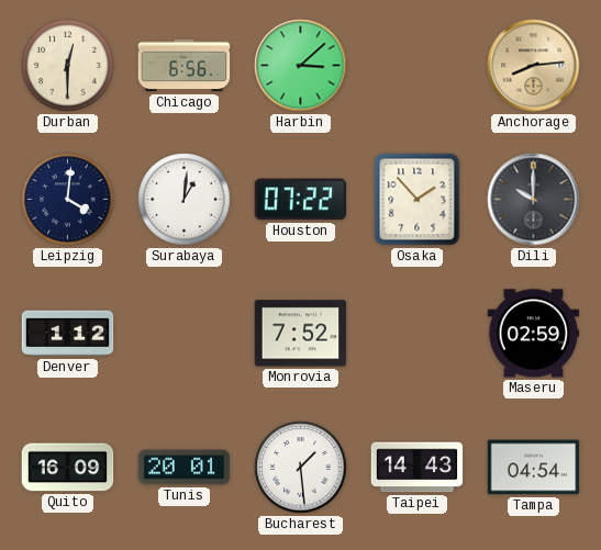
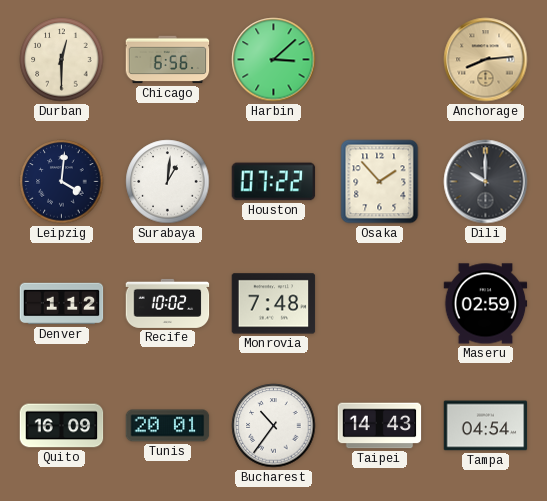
Recife: none -> 10:02 (168, 303)
Monrovia: 7:52 -> 7:48 (274, 304)
Bucharest: 1:29 -> 10:36 (274, 426)
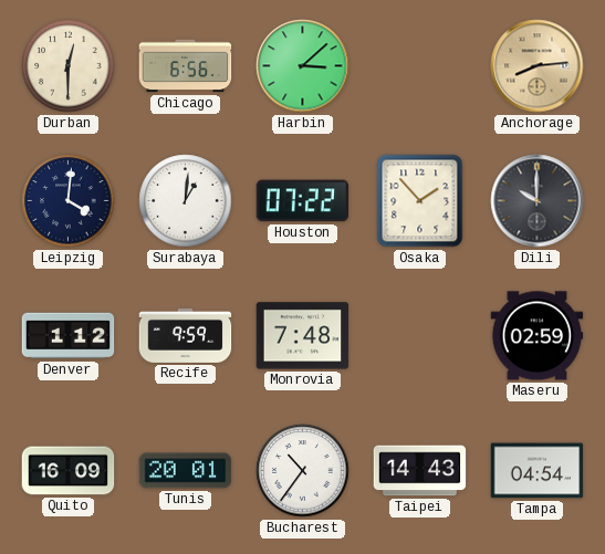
Recife: 10:02 -> 9:59 (186, 335)
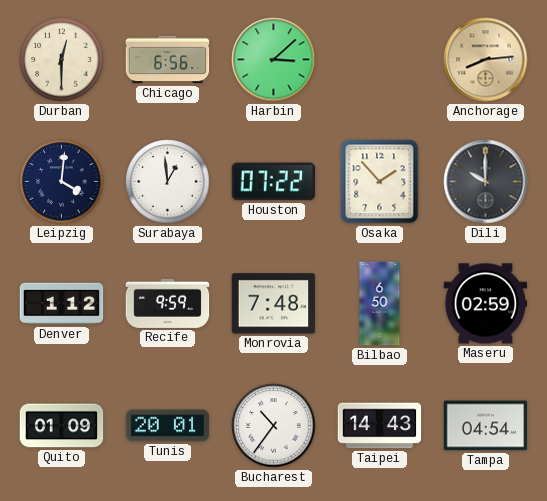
Surabaya: 1:01 -> 12:59 (168, 182)
Bilbao: none -> 6:50 (380, 304)
Quito: 16:09 -> 01:09 (62, 426)
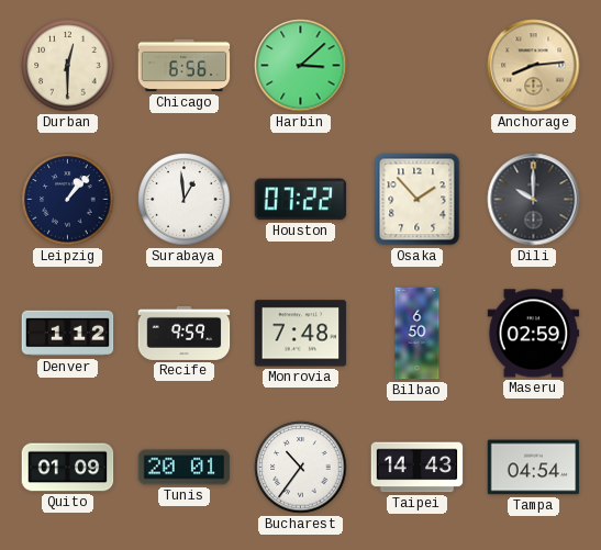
Leipzig: 4:01 -> 1:07 (68, 200)
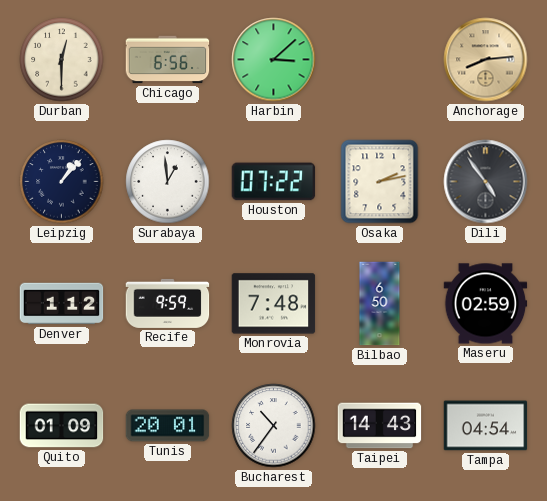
Osaka: 1:53 -> 2:13 (380, 182)
Dili: 10:00 -> 4:54 (486, 182)
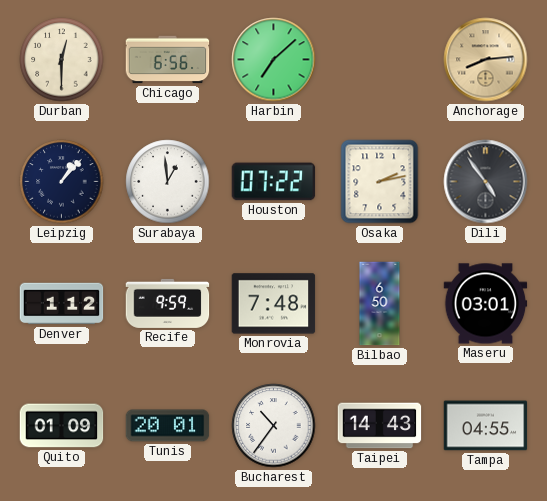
Harbin: 3:08 -> 7:08 (274, 60)
Maseru: 02:59 -> 03:01 (486, 304)
Tampa: 04:54 -> 04:55 (486, 426)
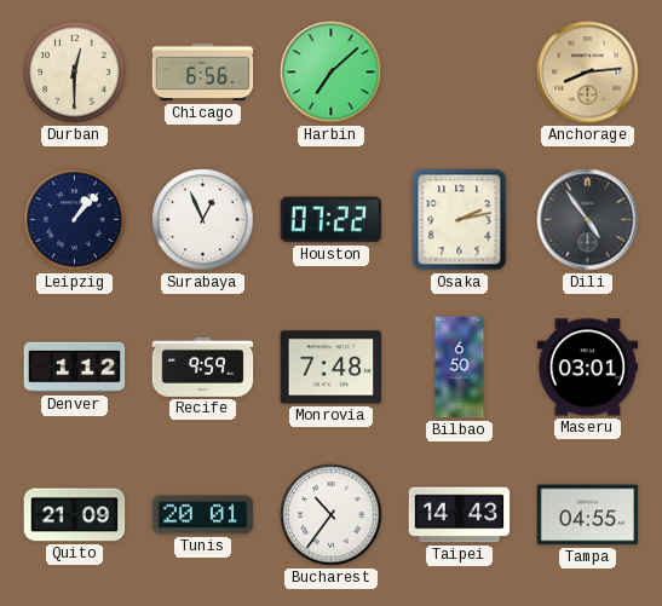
Surabaya: 12:59 -> 12:56 (203, 220)
Quito: 01:09 -> 21:09 (75, 515)
